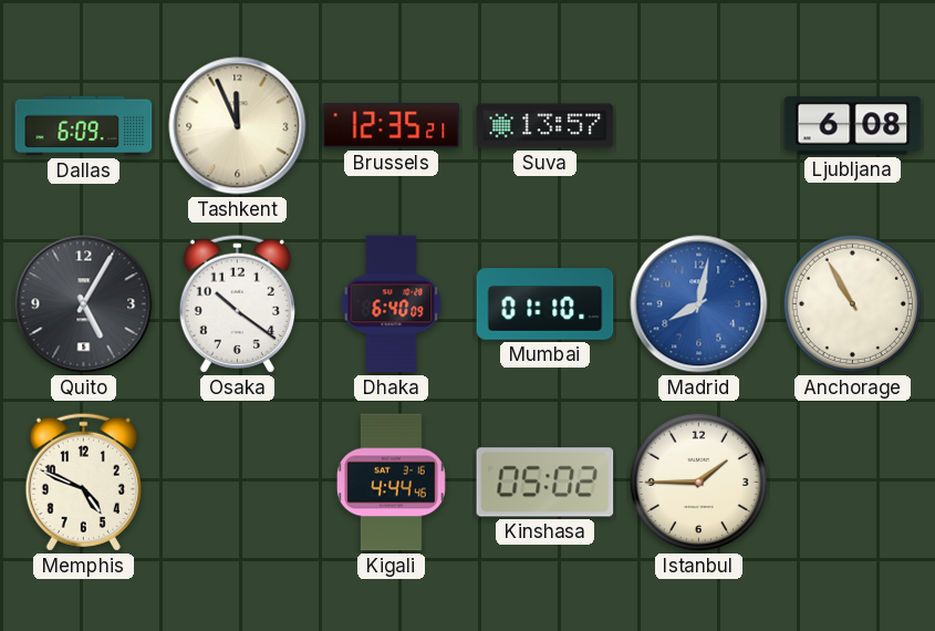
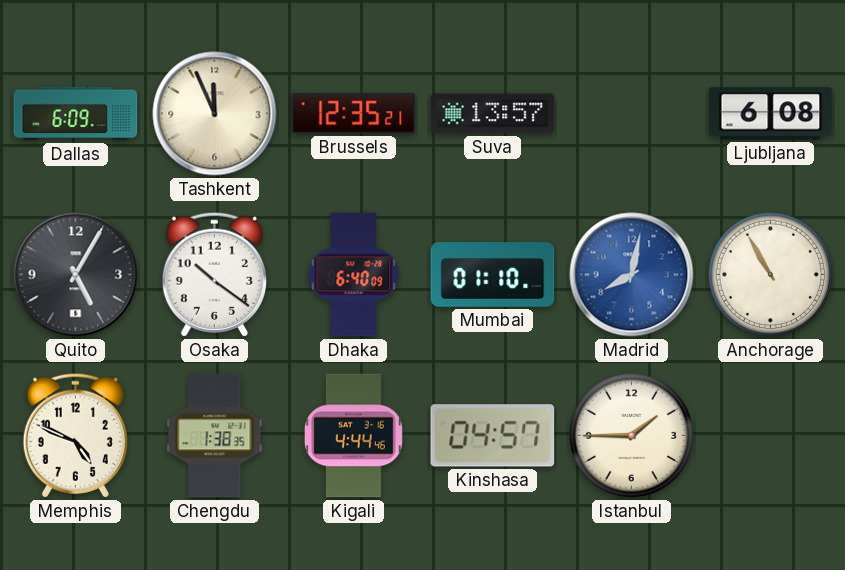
Chengdu: none -> 1:38 (215, 436)
Kinshasa: 05:02 -> 04:57 (493, 436)
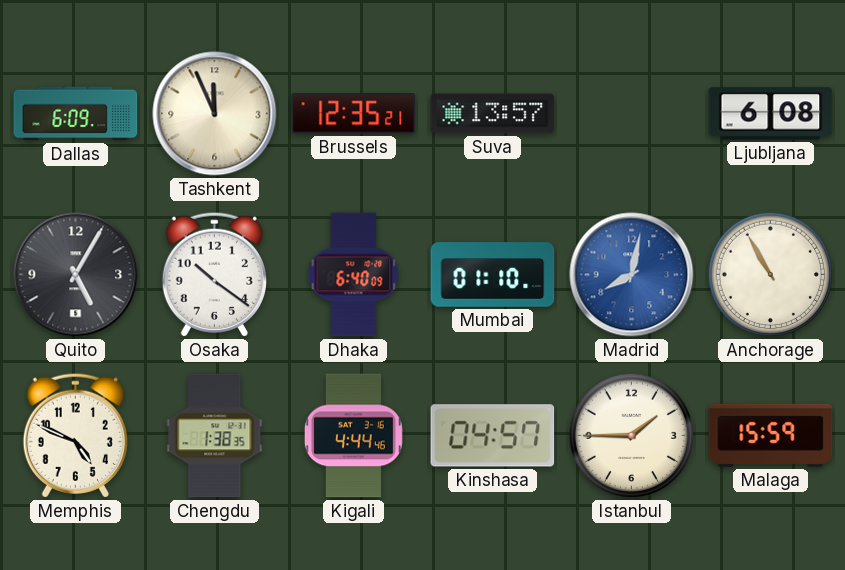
Malaga: none -> 15:59 (771, 435)
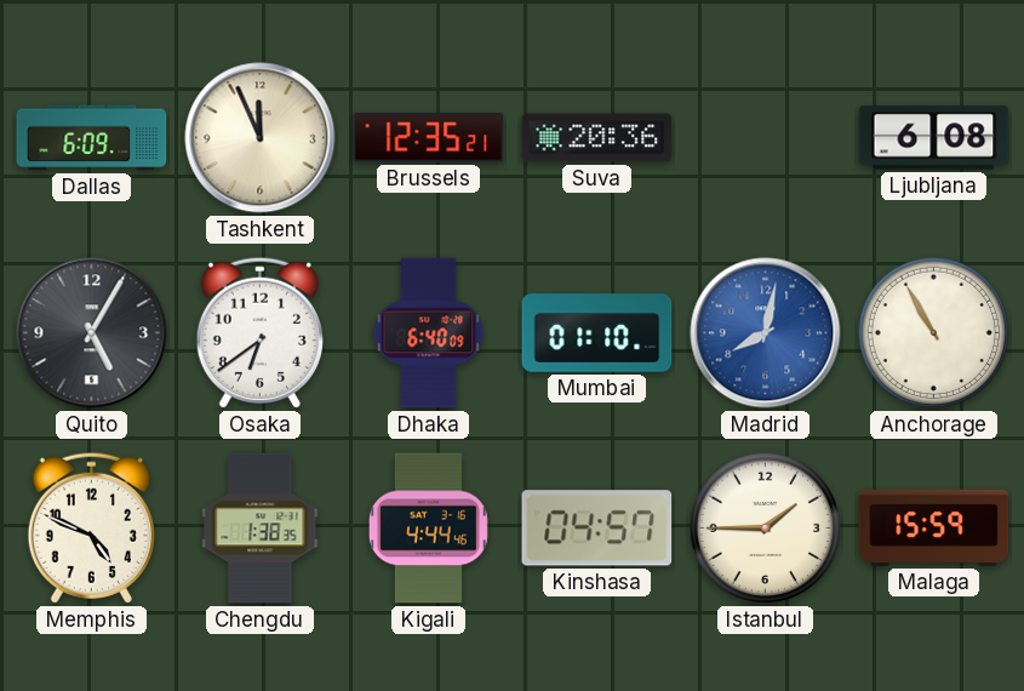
Suva: 13:57 -> 20:36 (597, 138)
Osaka: 10:21 -> 6:39 (259, 332)
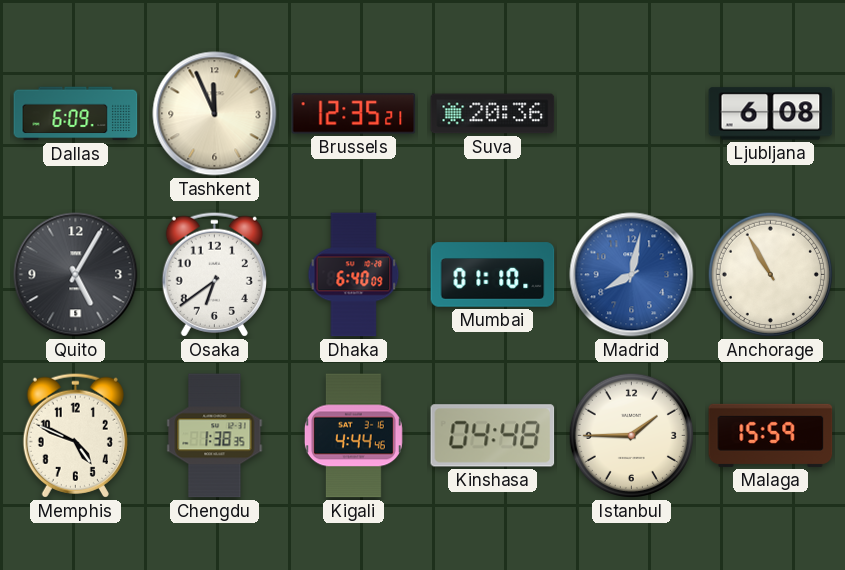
Kinshasa: 04:57 -> 04:48 (493, 436)
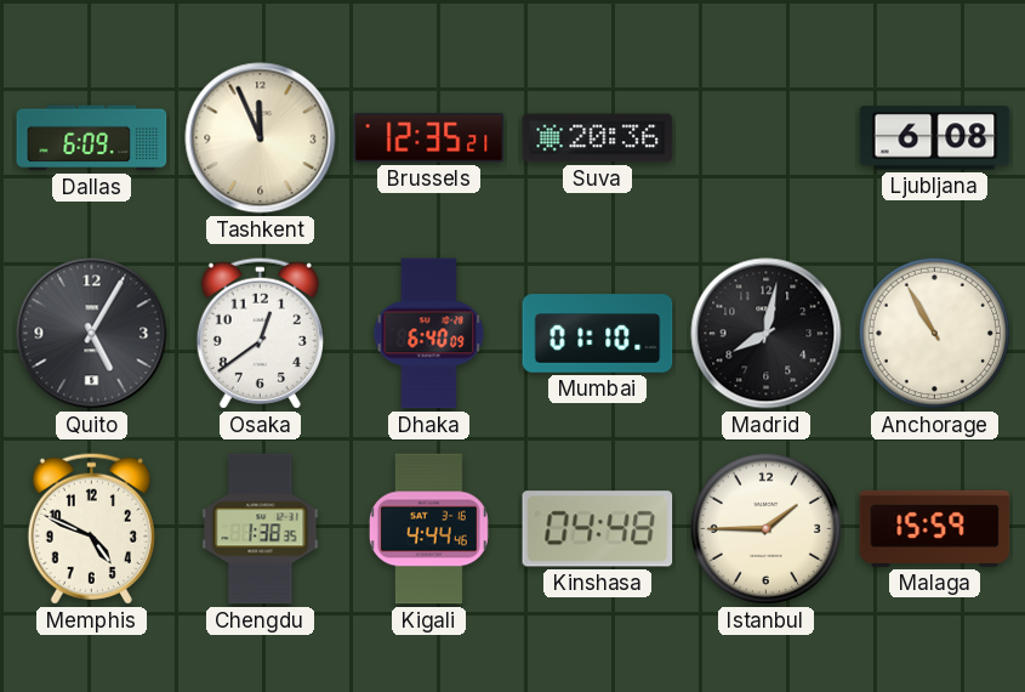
Osaka: 6:39 -> 12:39 (260, 333)
Madrid dial: blue -> black (767, 334)
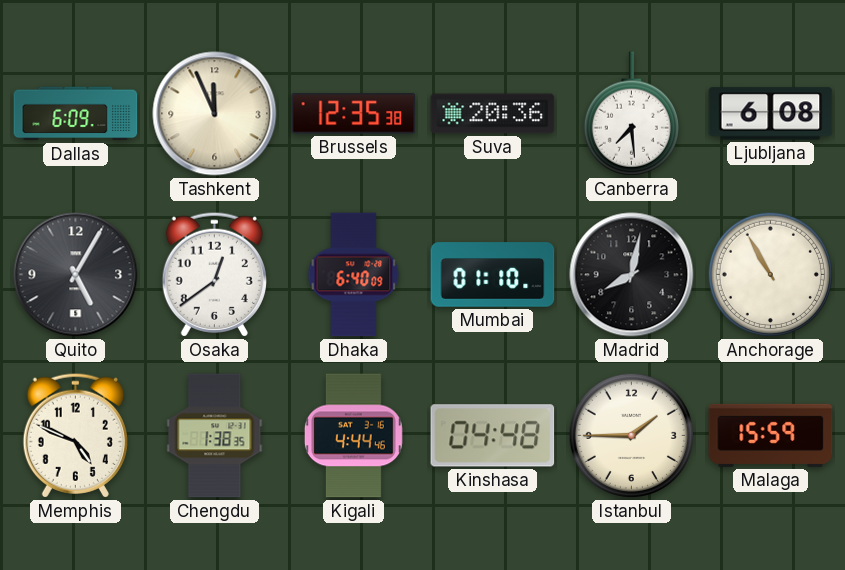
Brussels: 12:35:21 -> 12:35:38 (354, 114)
Canberra: none -> 7:29 (631, 114)
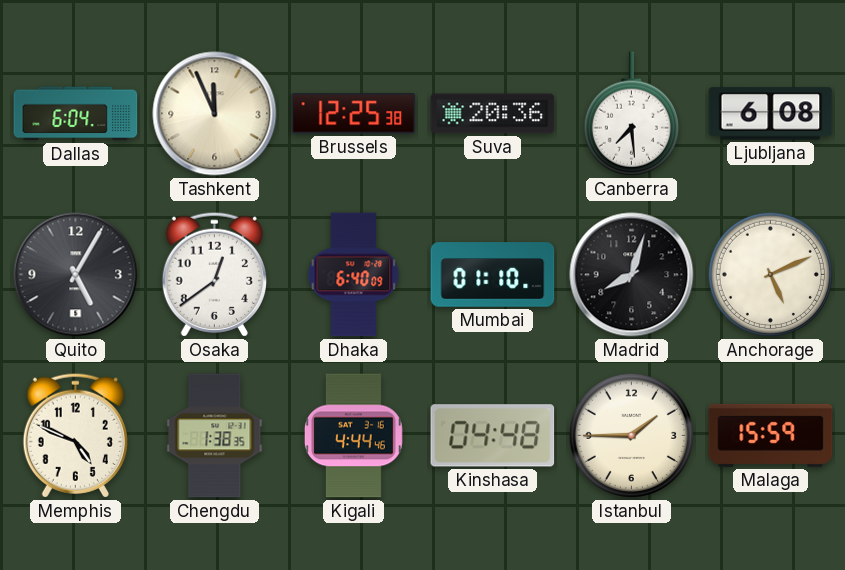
Dallas: 6:09 -> 6:04 (76, 114)
Brussels: 12:35 -> 12:25 (354, 114)
Madrid: 8:02 -> 8:03 (632, 275)
Anchorage: 10:55 -> 5:11 (770, 274)
